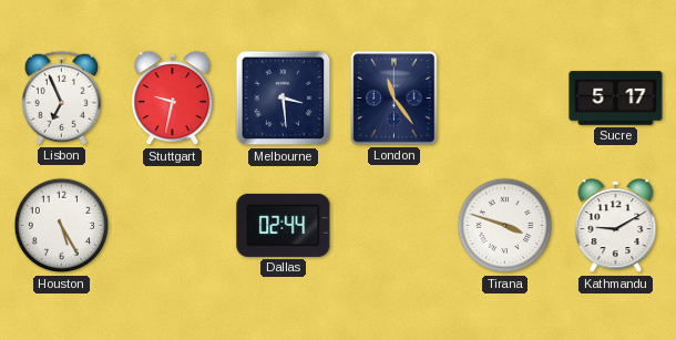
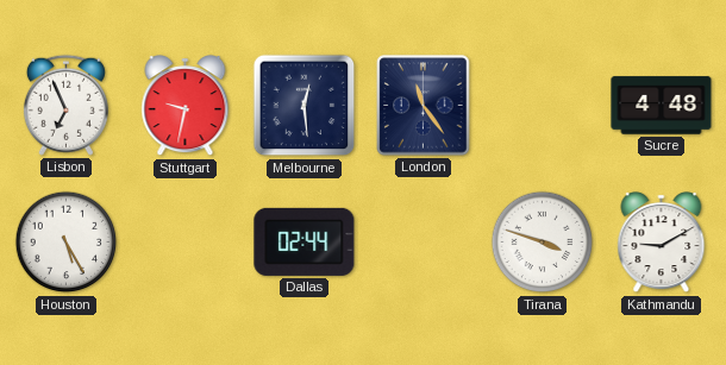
Melbourne: 3:29 -> 12:29 (305, 106)
Sucre: 5:17 -> 4:48 (662, 106)
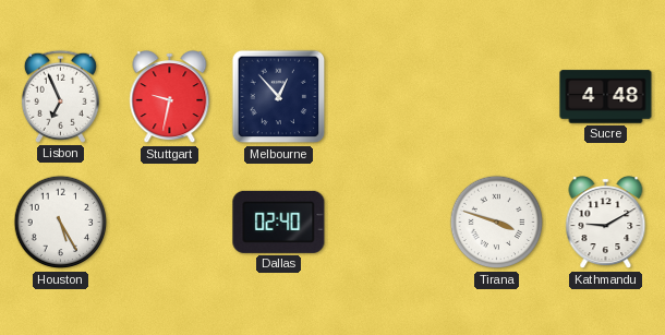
Melbourne: 12:29 -> 12:53 (279, 97)
London: 11:24 -> none (424, 106)
Dallas: 02:44 -> 02:40 (279, 222)
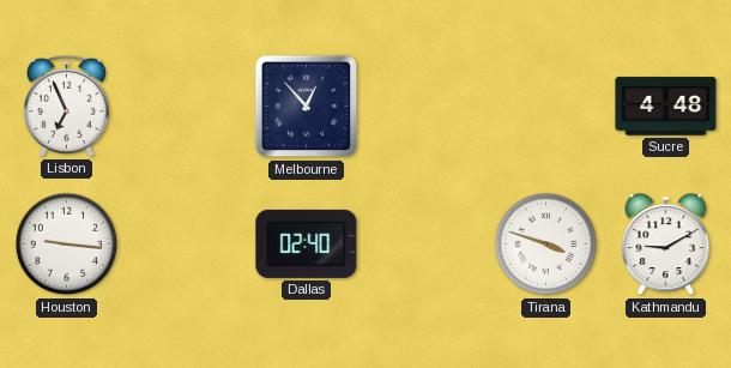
Stuttgart: 9:32 -> none (170, 97)
Houston: 5:25 -> 9:16 (67, 245)
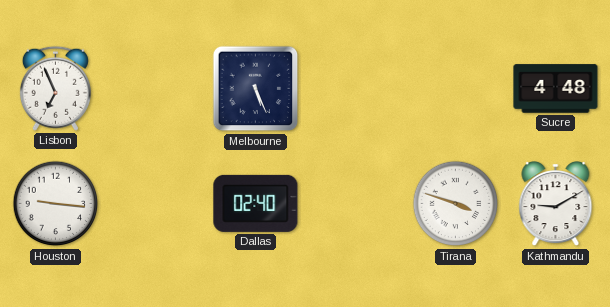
Melbourne: 12:53 -> 5:26 (256, 89)
